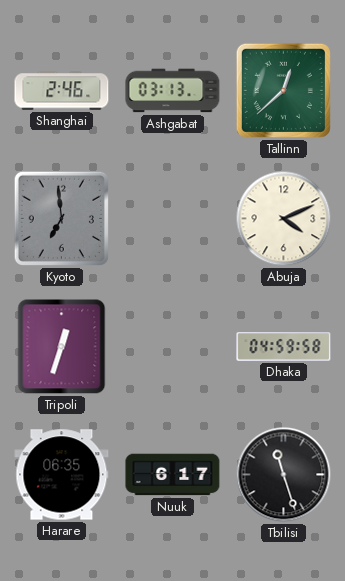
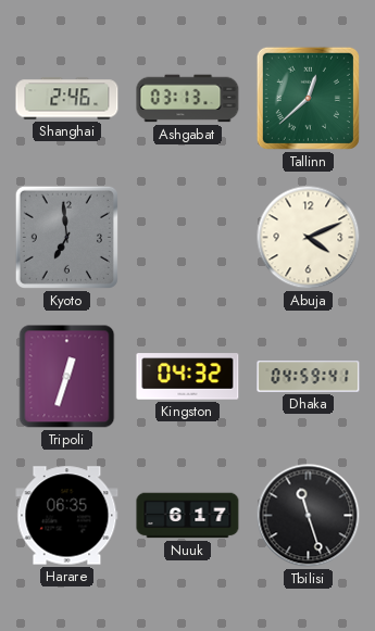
Kingston: none -> 04:32 (188, 377)
Dhaka: 04:59:58 -> 04:59:41 (309, 377)
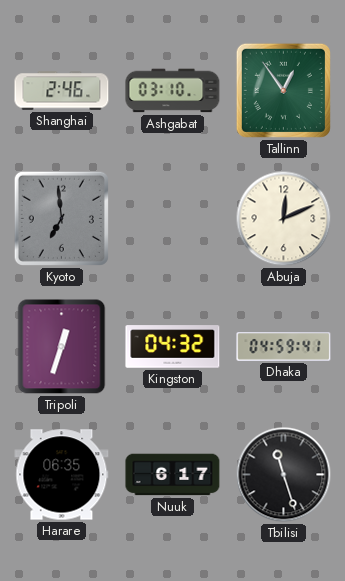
Ashgabat: 03:13 -> 03:10 (173, 91)
Tallinn: 12:38 -> 12:54 (283, 90)
Abuja: 4:11 -> 12:11 (284, 219)
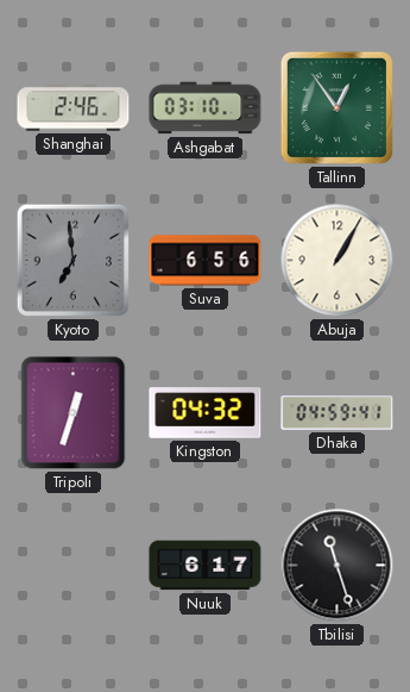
Suva: none -> 6:56 (206, 261)
Abuja: 12:11 -> 1:05 (338, 261)
Harare: 06:35 -> none (62, 475)
